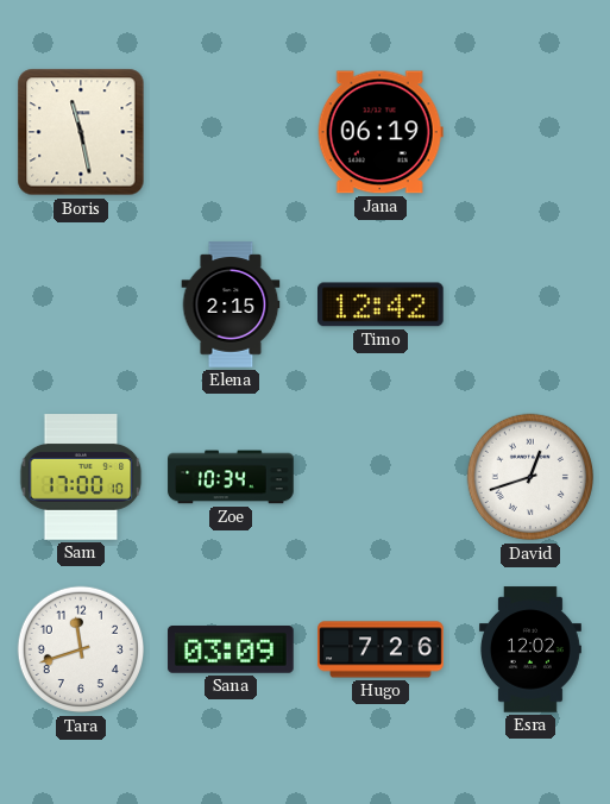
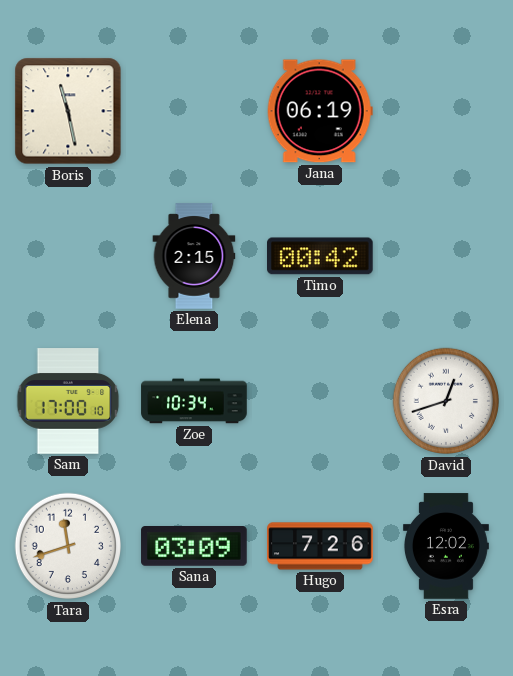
Timo: 12:42 -> 00:42 (321, 256)
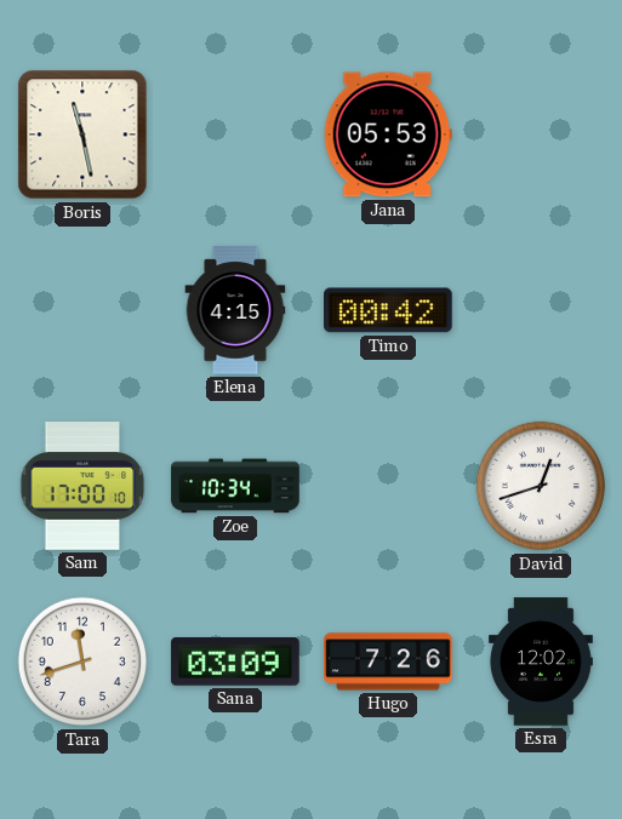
Jana: 06:19 -> 05:53 (388, 134)
Elena: 2:15 -> 4:15 (235, 310)
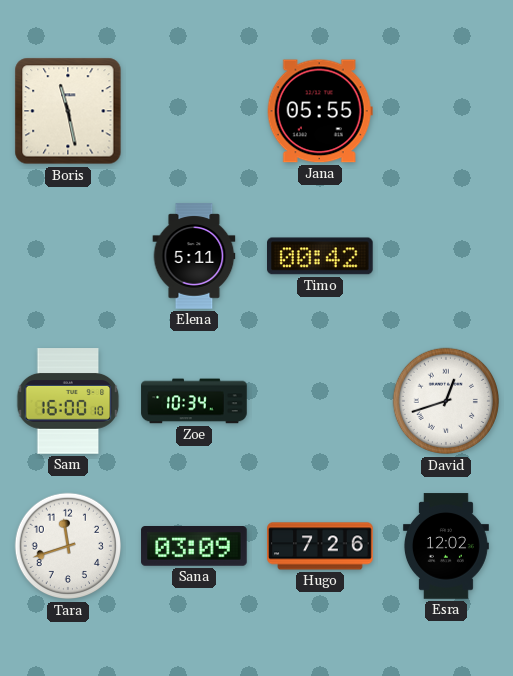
Jana: 05:53 -> 05:55 (320, 111)
Elena: 4:15 -> 5:11 (194, 256)
Sam: 17:00 -> 16:00 (68, 401)
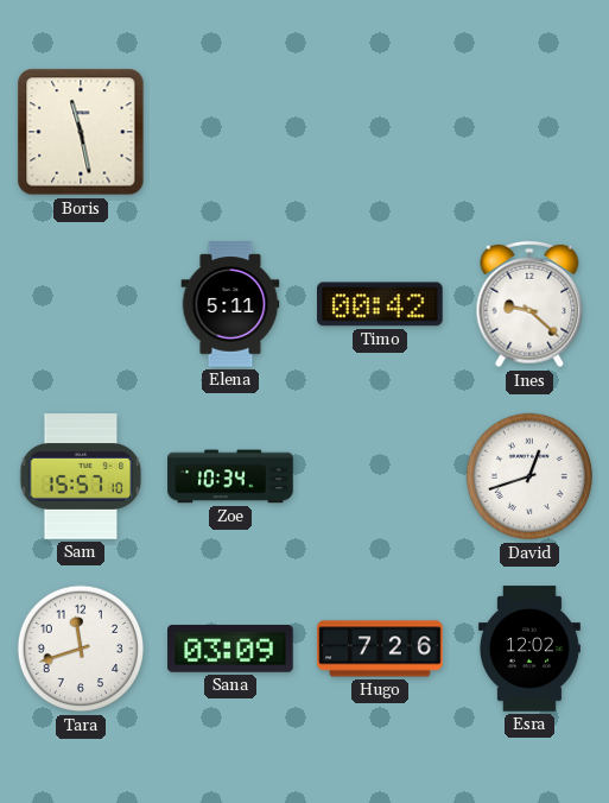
Jana: 05:55 -> none (320, 111)
Ines: none -> 9:22 (529, 304)
Sam: 16:00 -> 15:57 (81, 476)
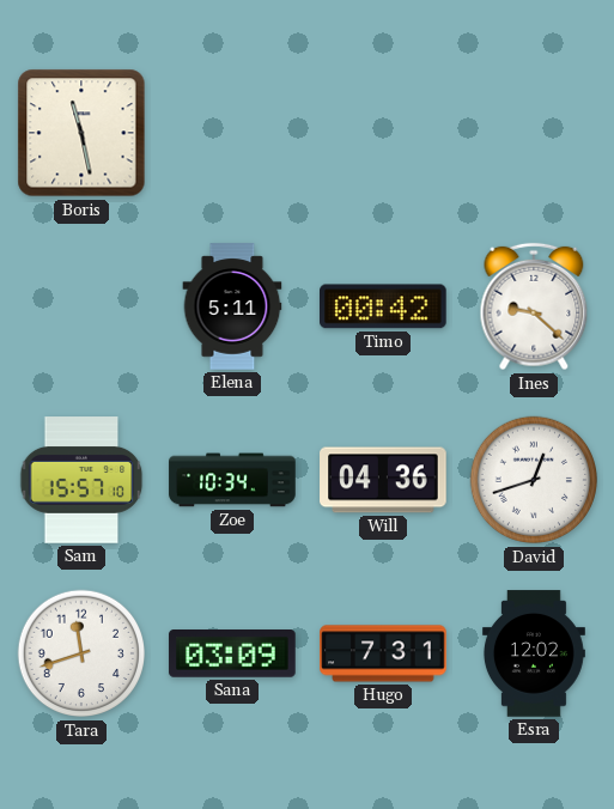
Will: none -> 04:36 (383, 480)
Hugo: 7:26 -> 7:31 (383, 653)
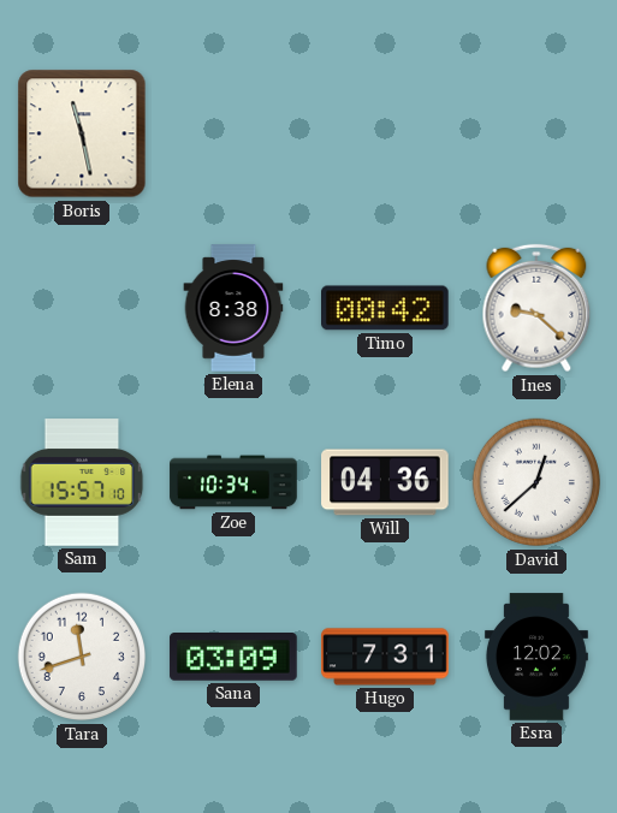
Elena: 5:11 -> 8:38 (233, 308)
David: 12:42 -> 12:38 (536, 482)
